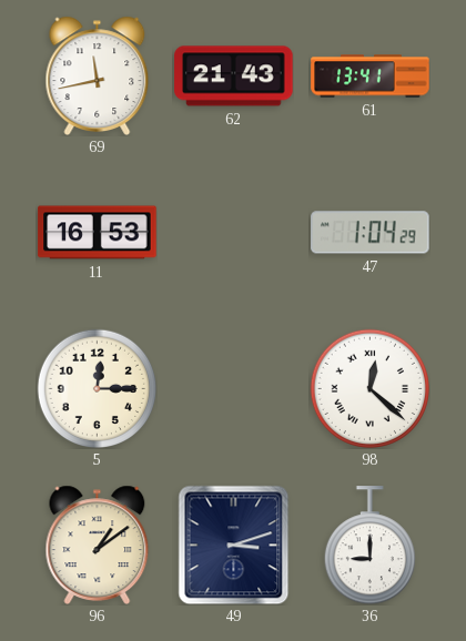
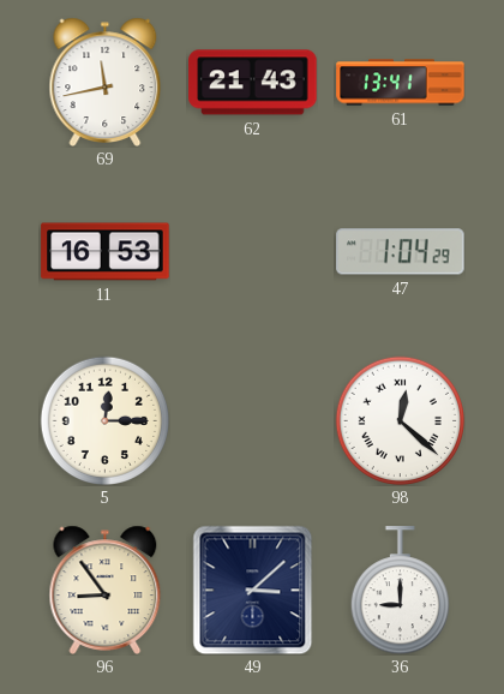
96: 1:09 -> 8:54 (106, 590)
49: 3:12 -> 3:08 (253, 590)
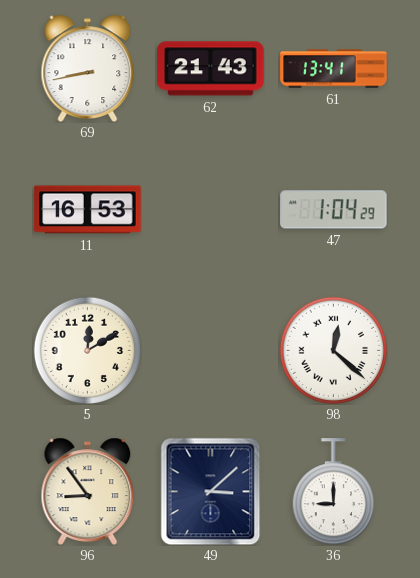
69: 11:43 -> 8:43 (88, 68)
5: 12:15 -> 12:10 (87, 350)
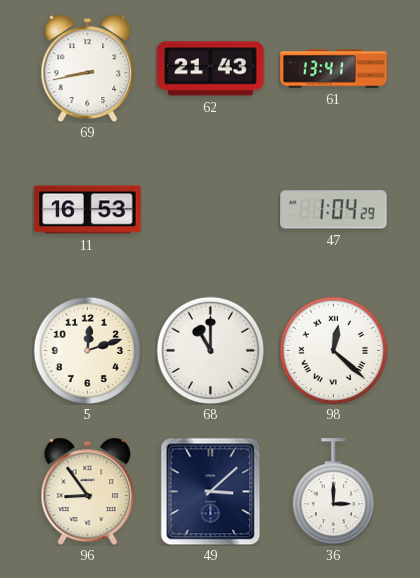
5: 12:10 -> 12:12 (87, 350)
68: none -> 11:00 (210, 350)
36: 9:00 -> 3:00 (333, 492)
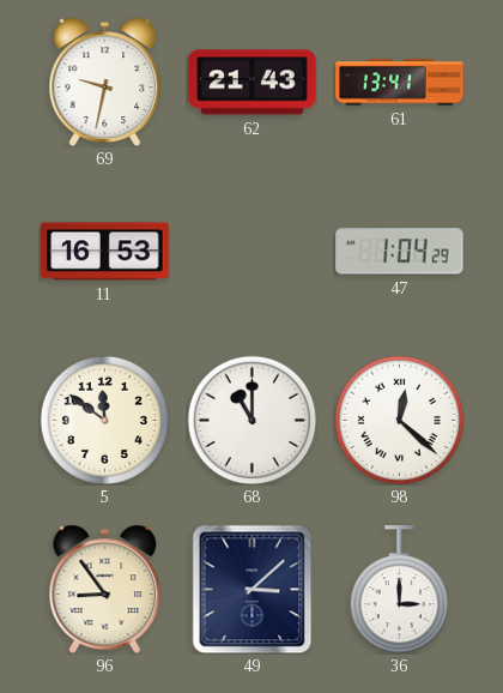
69: 8:43 -> 9:32 (105, 82)
5: 12:12 -> 11:51 (104, 420)
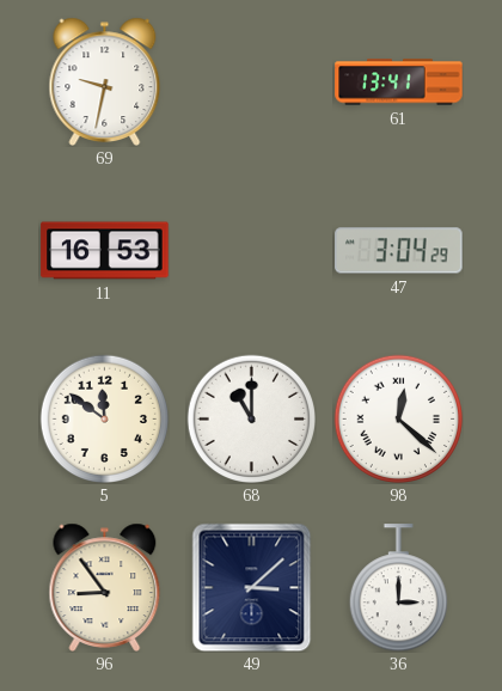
62: 21:43 -> none (253, 83)
47: 1:04 -> 3:04 (399, 251)
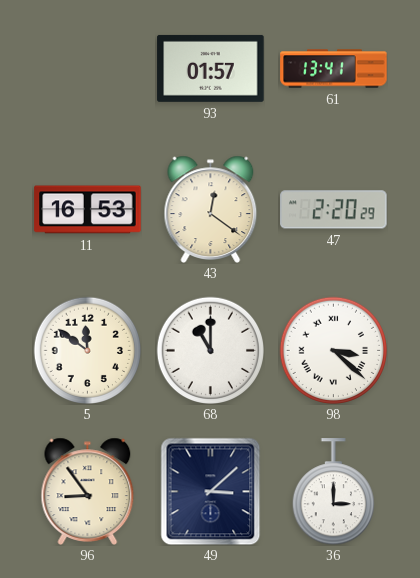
69: 9:32 -> none (105, 81)
93: none -> 01:57 (211, 68)
43: none -> 12:21 (211, 209)
47: 3:04 -> 2:20 (334, 210)
98: 12:22 -> 3:22 (333, 350)
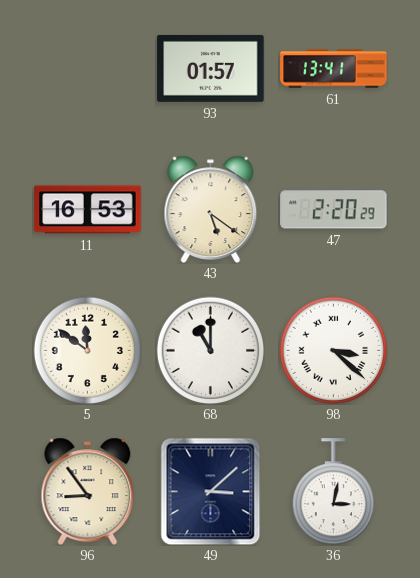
43: 12:21 -> 5:21 (211, 209)
36: 3:00 -> 3:02 (333, 492)
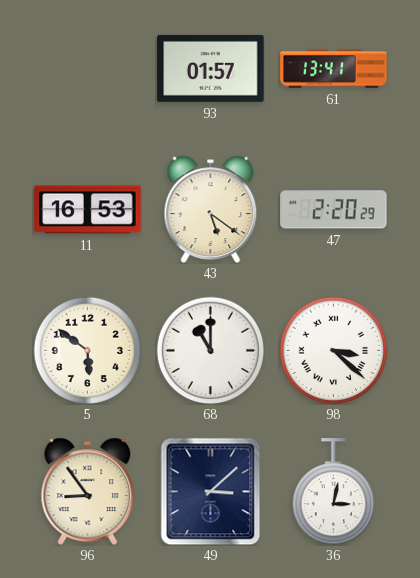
5: 11:51 -> 5:51 (87, 350)
